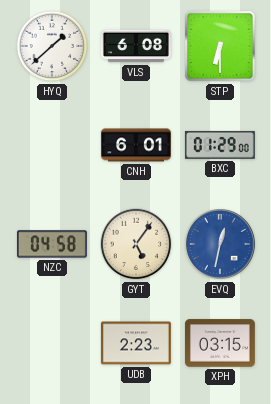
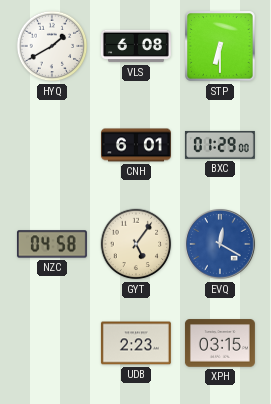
HYQ: 1:38 -> 1:40 (52, 46)
EVQ: 12:32 -> 12:20 (221, 245)
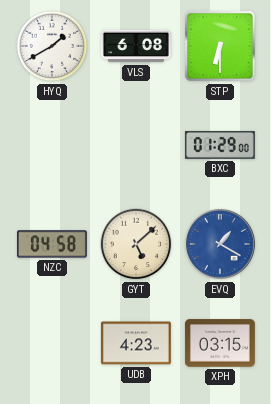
CNH: 6:01 -> none (136, 145)
GYT: 5:06 -> 5:08 (136, 244)
EVQ: 12:20 -> 1:20 (221, 245)
UDB: 2:23 -> 4:23 (136, 343)
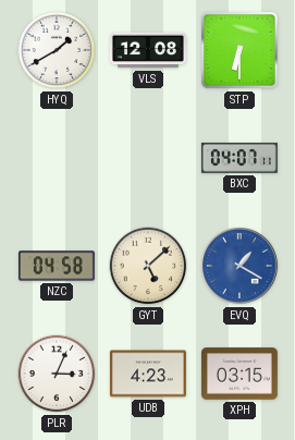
VLS: 6:08 -> 12:08 (148, 50)
BXC: 01:29 -> 04:07 (239, 158)
PLR: none -> 3:04 (57, 374)
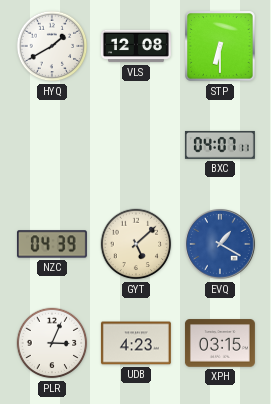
NZC: 04:58 -> 04:39 (52, 244)
